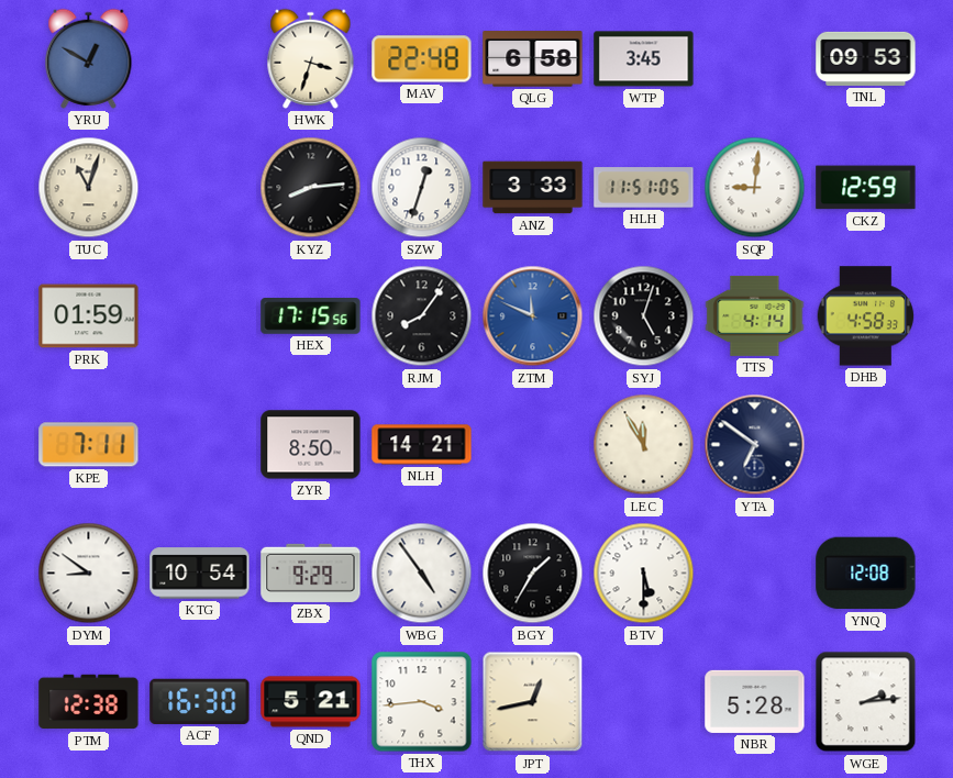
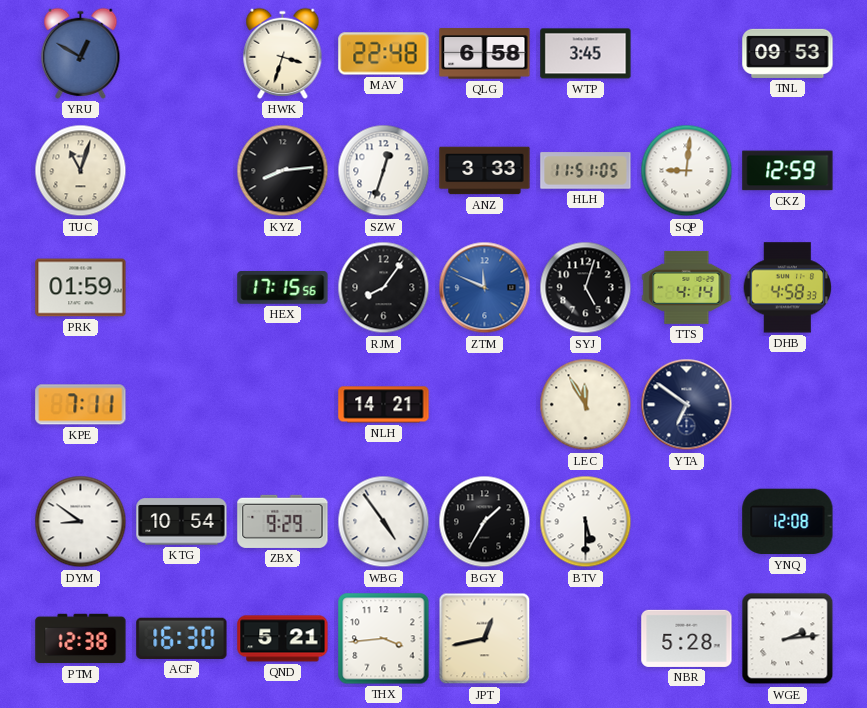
ZYR: 8:50 -> none (311, 445)
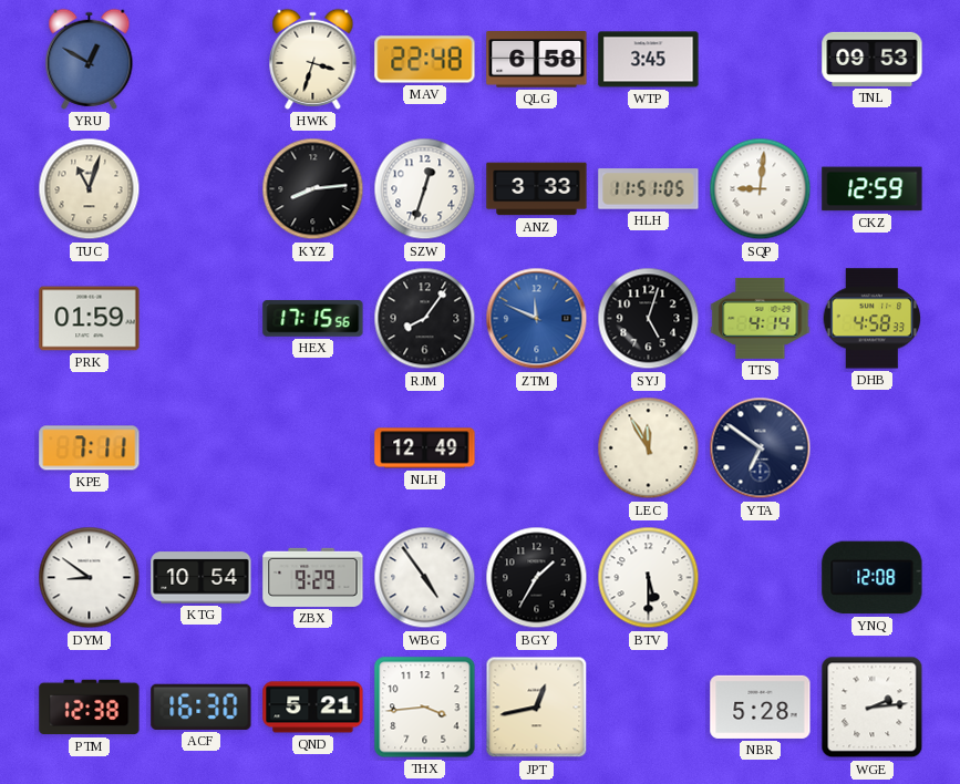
NLH: 14:21 -> 12:49 (425, 448)
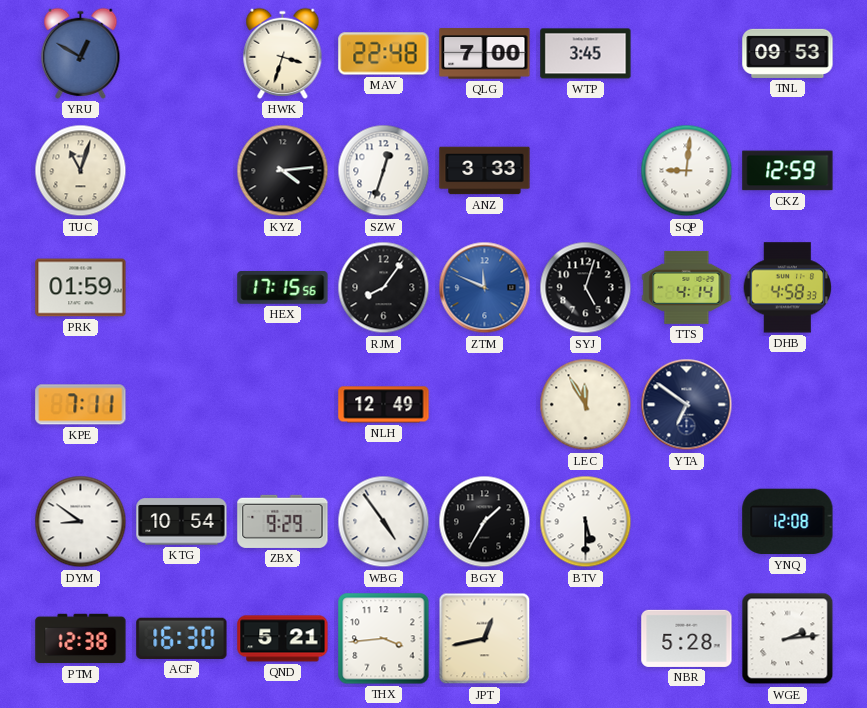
QLG: 6:58 -> 7:00 (485, 54)
KYZ: 8:14 -> 4:14 (283, 171)
HLH: 11:51 -> none (649, 189)
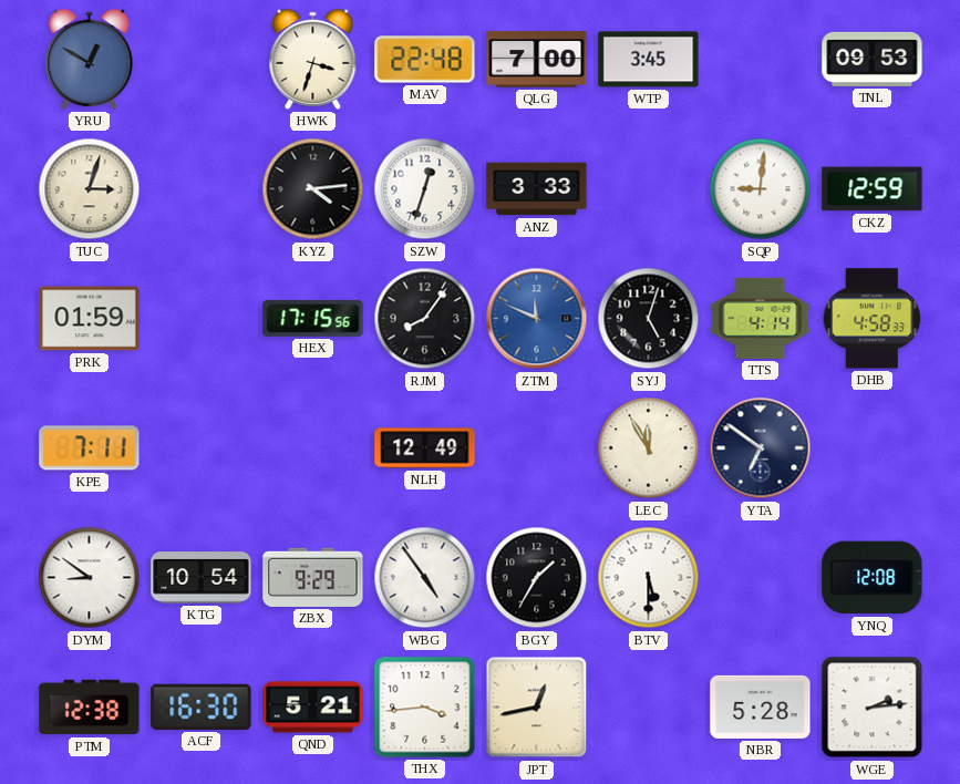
TUC: 11:03 -> 3:03 (90, 189)
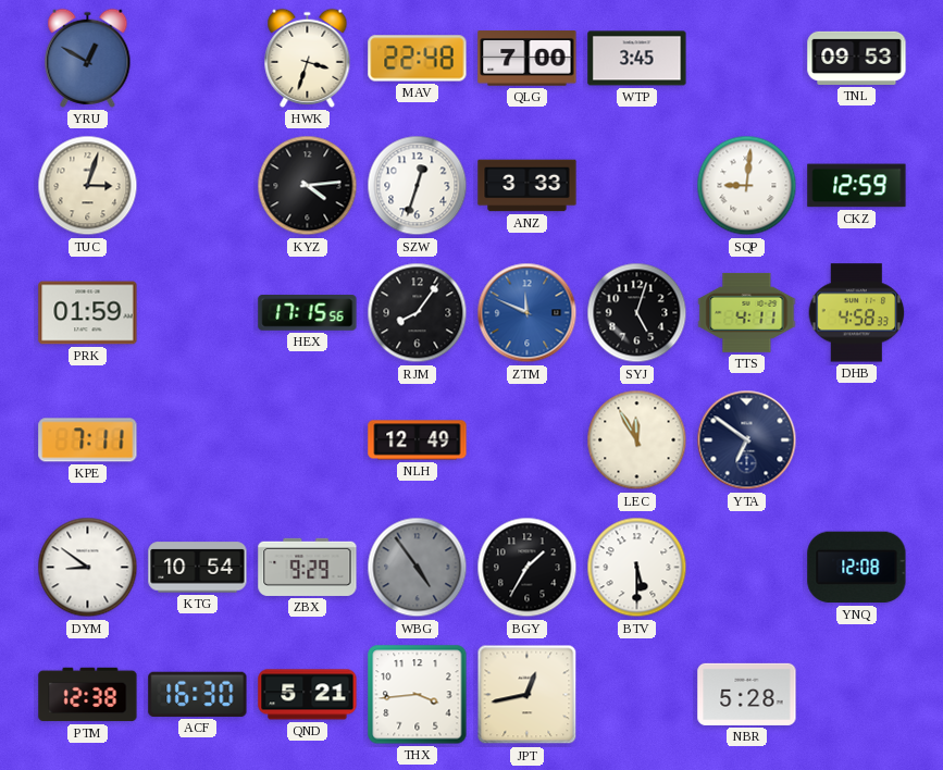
TTS: 4:14 -> 4:11 (747, 312)
WBG dial: white -> grey (418, 568)
WGE: 2:14 -> none (873, 708)
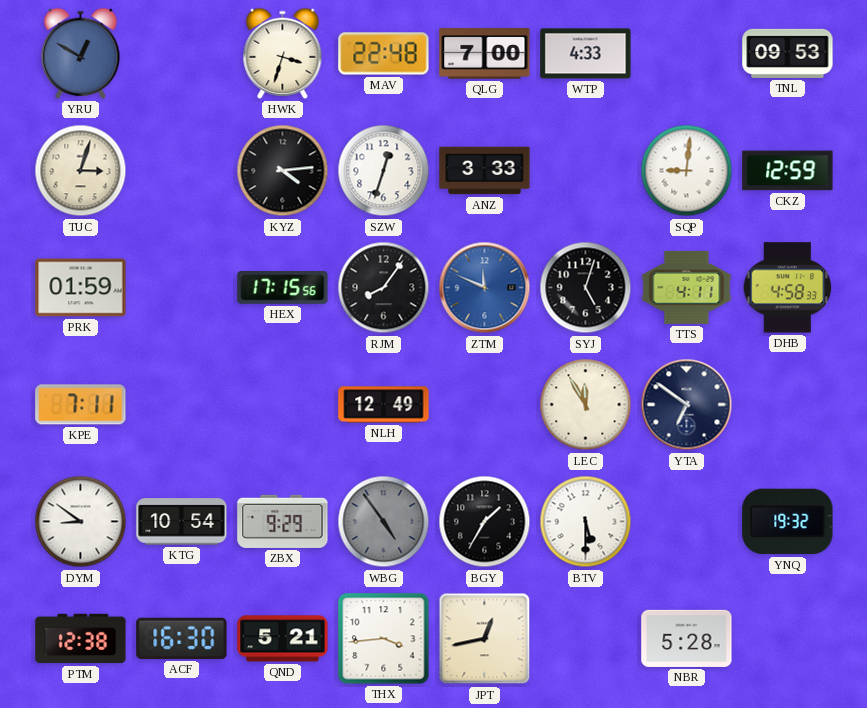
WTP: 3:45 -> 4:33 (586, 54)
YNQ: 12:08 -> 19:32 (788, 522)
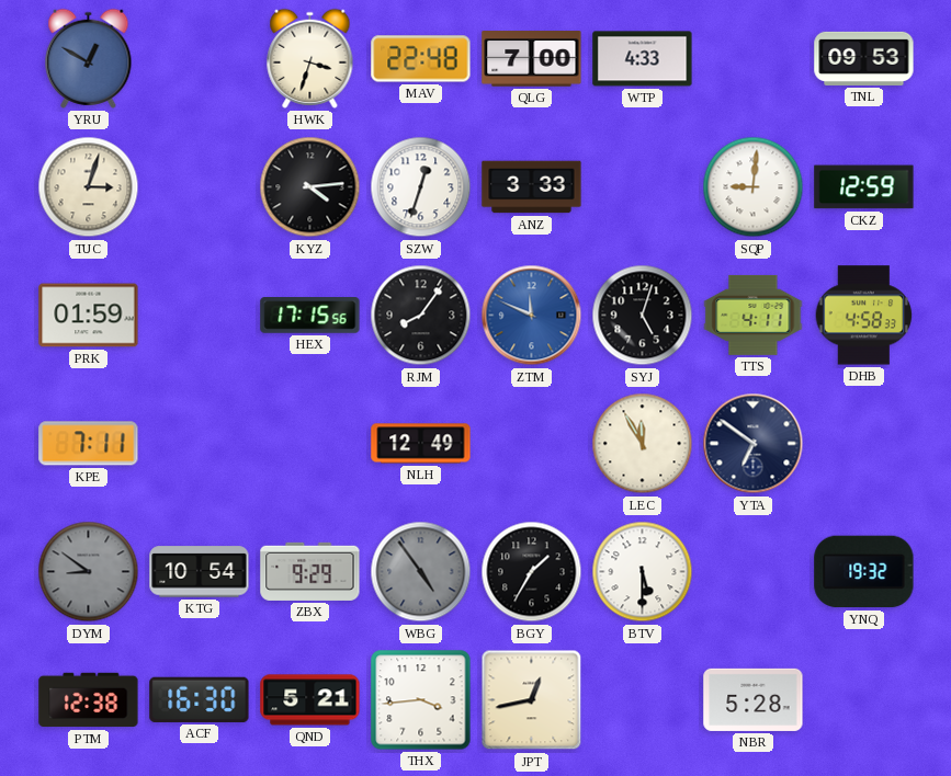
DYM dial: white -> grey (89, 572)
